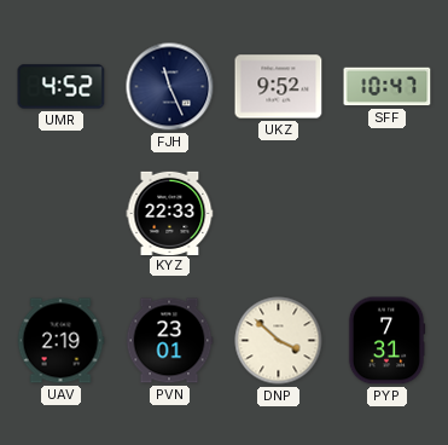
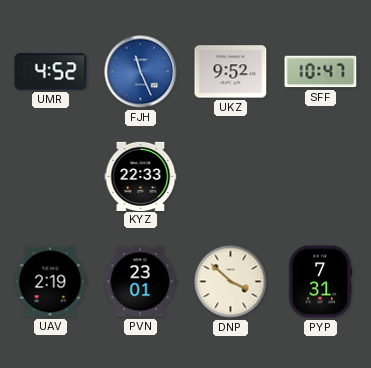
FJH dial: navy -> blue (141, 72)
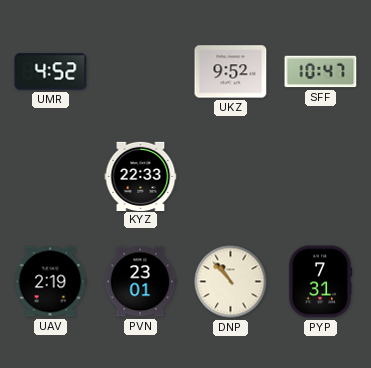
FJH: 11:26 -> none (141, 72)
DNP: 3:52 -> 10:53 (231, 282)
